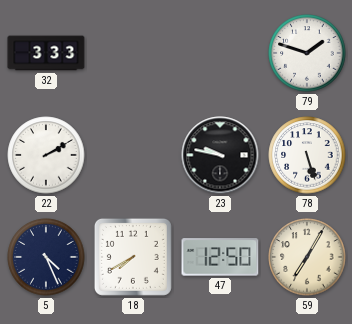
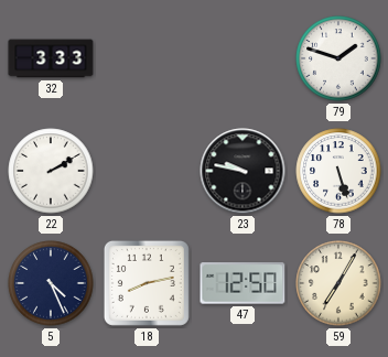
18: 7:40 -> 8:13 (147, 283)
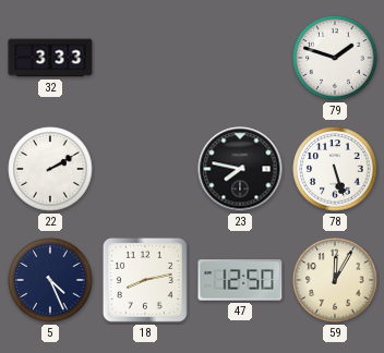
23: 9:47 -> 7:47 (240, 169)
59: 7:05 -> 12:05 (335, 280)
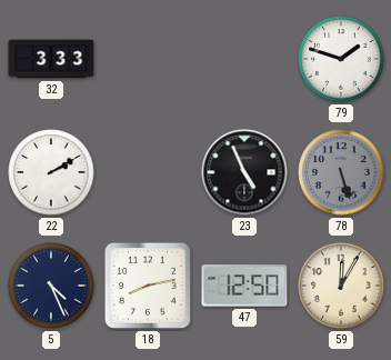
23: 7:47 -> 4:56 (244, 172)
78 dial: white -> grey (341, 172)
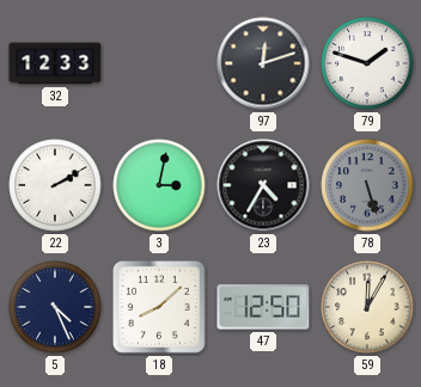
32: 3:33 -> 12:33 (55, 63)
97: none -> 12:12 (263, 63)
3: none -> 3:02 (159, 185)
23: 4:56 -> 4:35 (263, 185)
18: 8:13 -> 8:08 (159, 307)
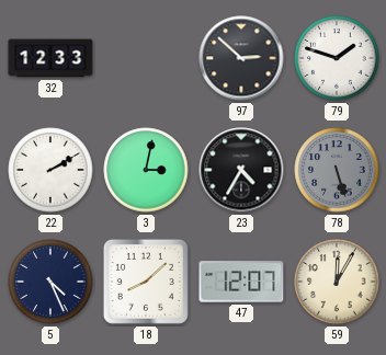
97: 12:12 -> 2:52 (241, 58)
47: 12:50 -> 12:07 (241, 282)
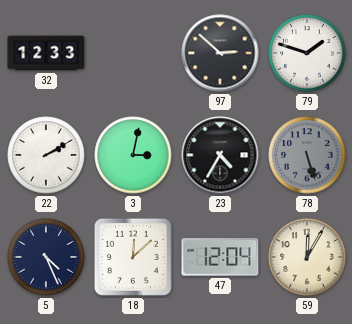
18: 8:08 -> 12:08 (133, 257)
47: 12:07 -> 12:04 (220, 257)
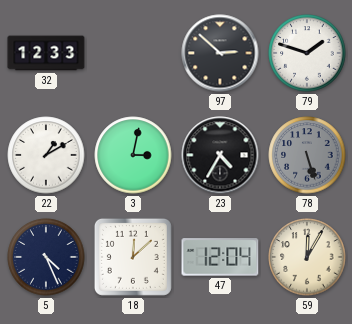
22: 2:10 -> 1:10 (46, 155)
